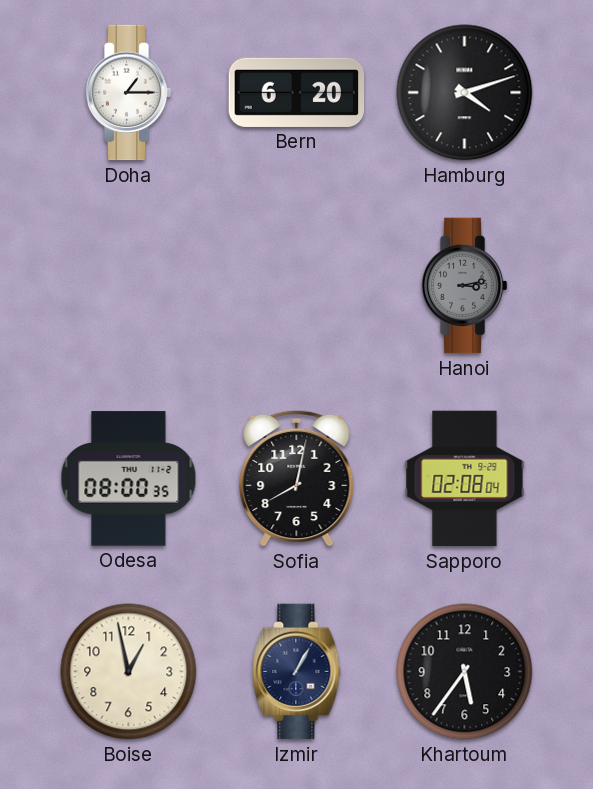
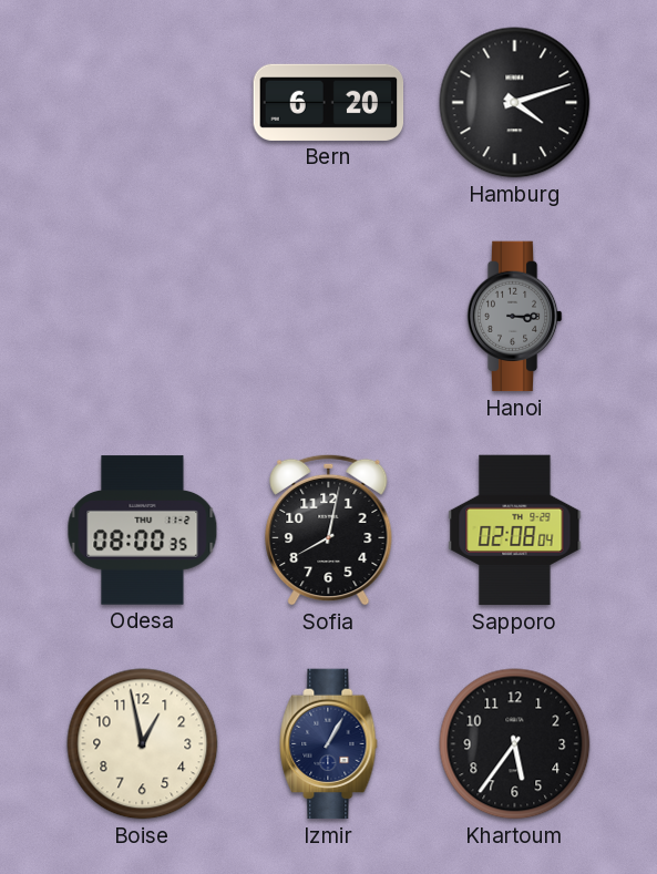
Doha: 1:15 -> none (128, 93)
Hanoi: 3:13 -> 3:15 (514, 317)
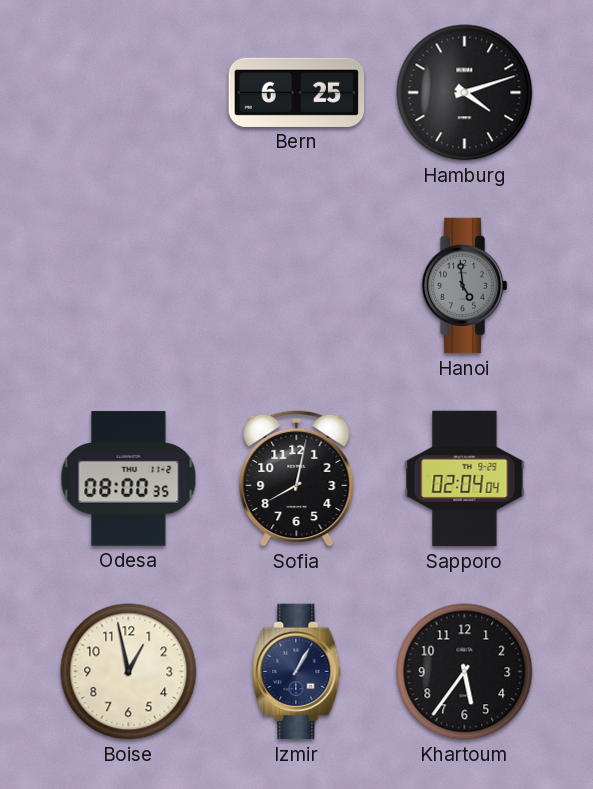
Bern: 6:20 -> 6:25 (297, 92)
Hanoi: 3:15 -> 4:59 (464, 286)
Sapporo: 02:08 -> 02:04 (465, 479)
